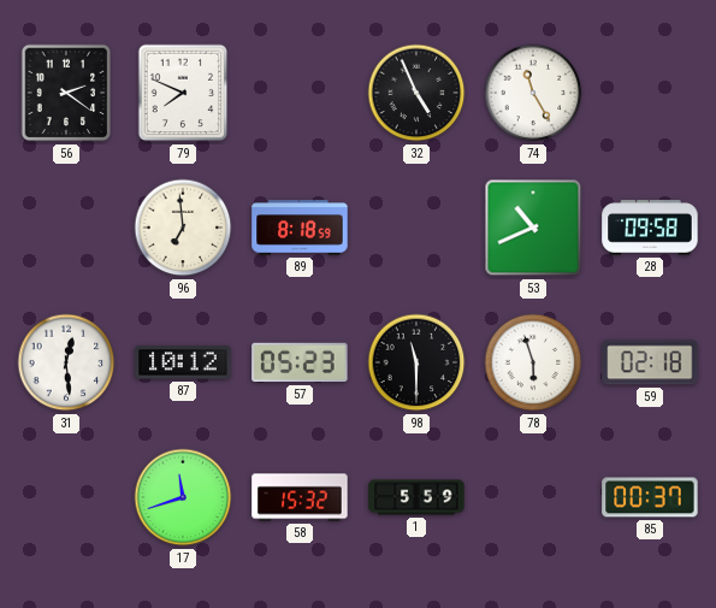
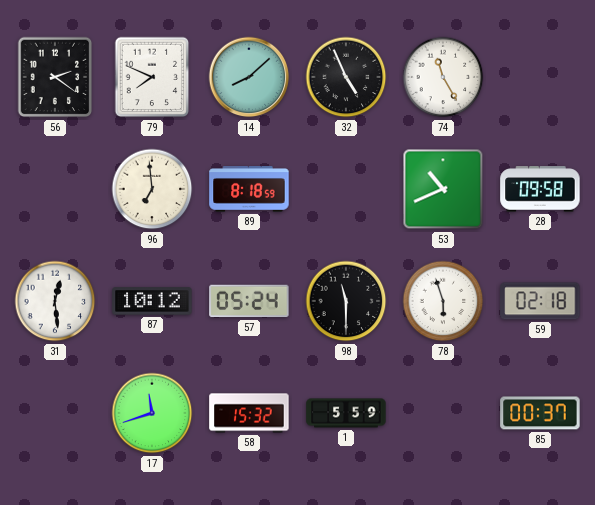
14: none -> 8:08 (249, 77)
57: 05:23 -> 05:24 (249, 301)
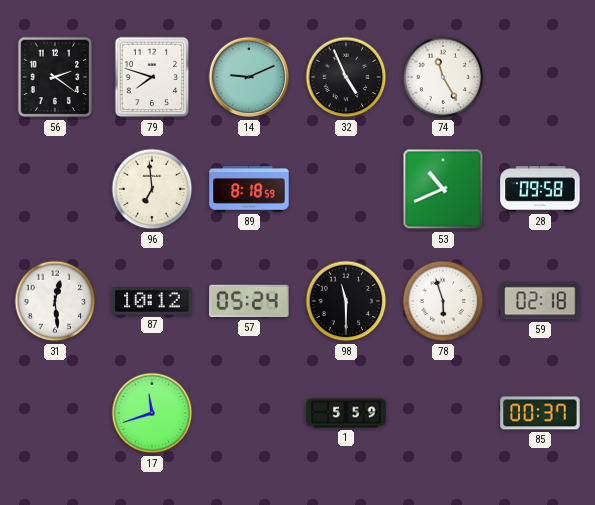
79: 7:49 -> 7:48 (152, 77)
14: 8:08 -> 9:11 (249, 77)
58: 15:32 -> none (249, 413)
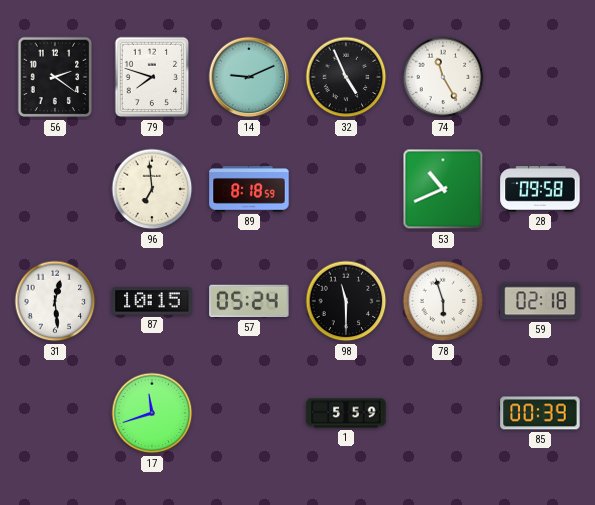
87: 10:12 -> 10:15 (152, 301)
85: 00:37 -> 00:39 (540, 413)
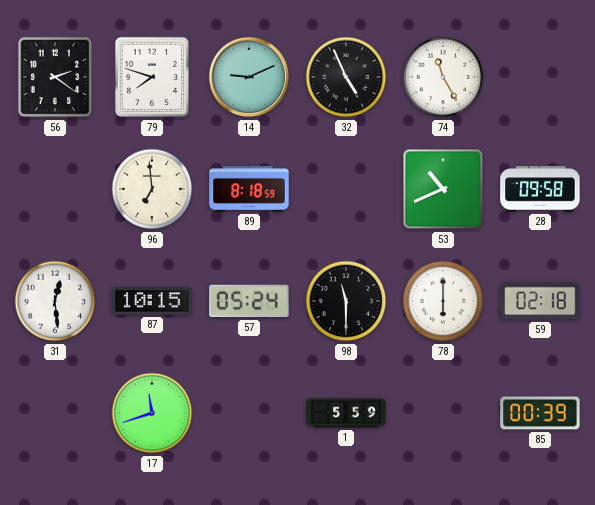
78: 5:57 -> 6:00 (443, 301)
